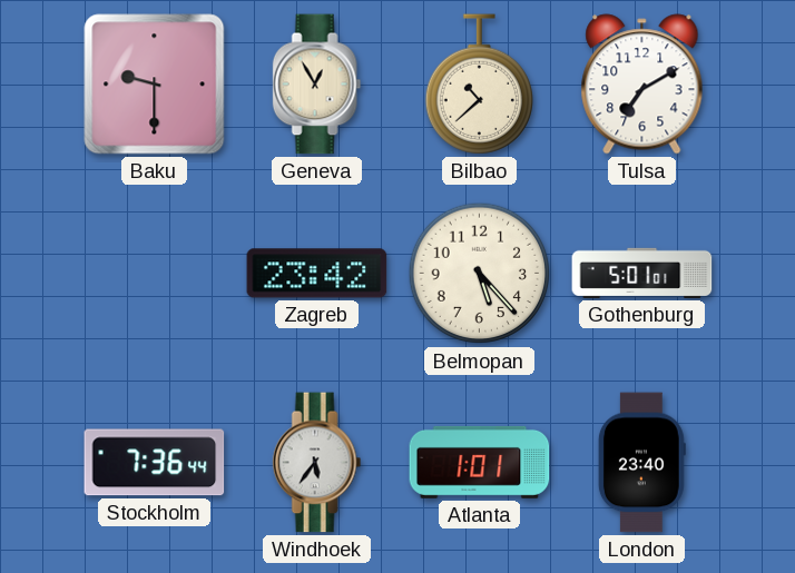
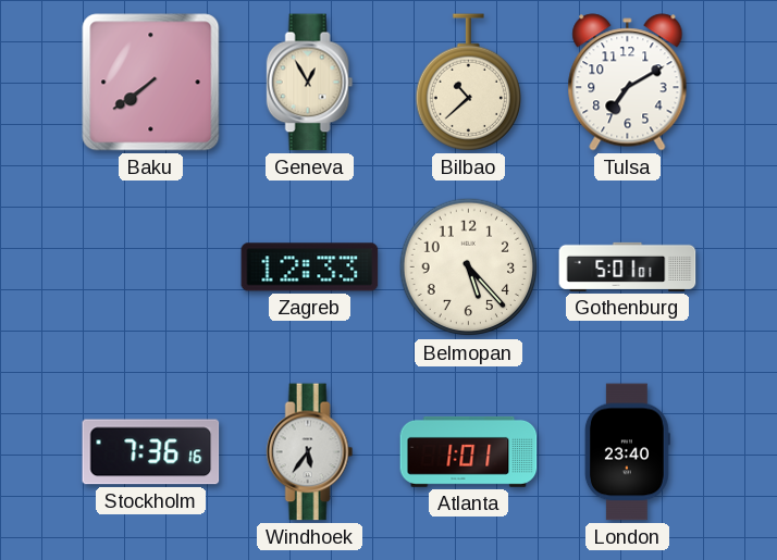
Baku: 9:30 -> 7:39 (151, 83)
Zagreb: 23:42 -> 12:33 (310, 267)
Stockholm: 7:36:44 -> 7:36:16 (151, 452)
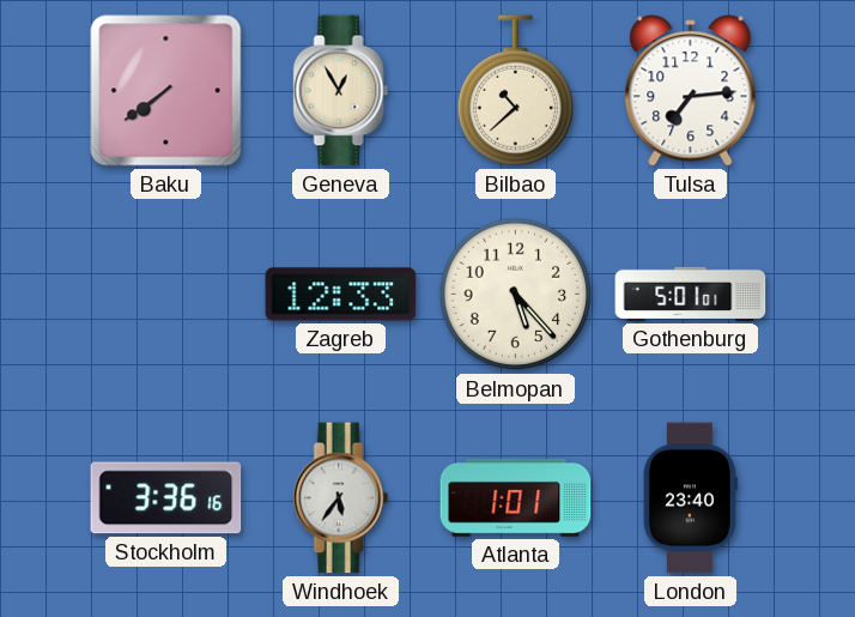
Tulsa: 7:10 -> 7:14 (691, 91)
Stockholm: 7:36 -> 3:36 (166, 498)
